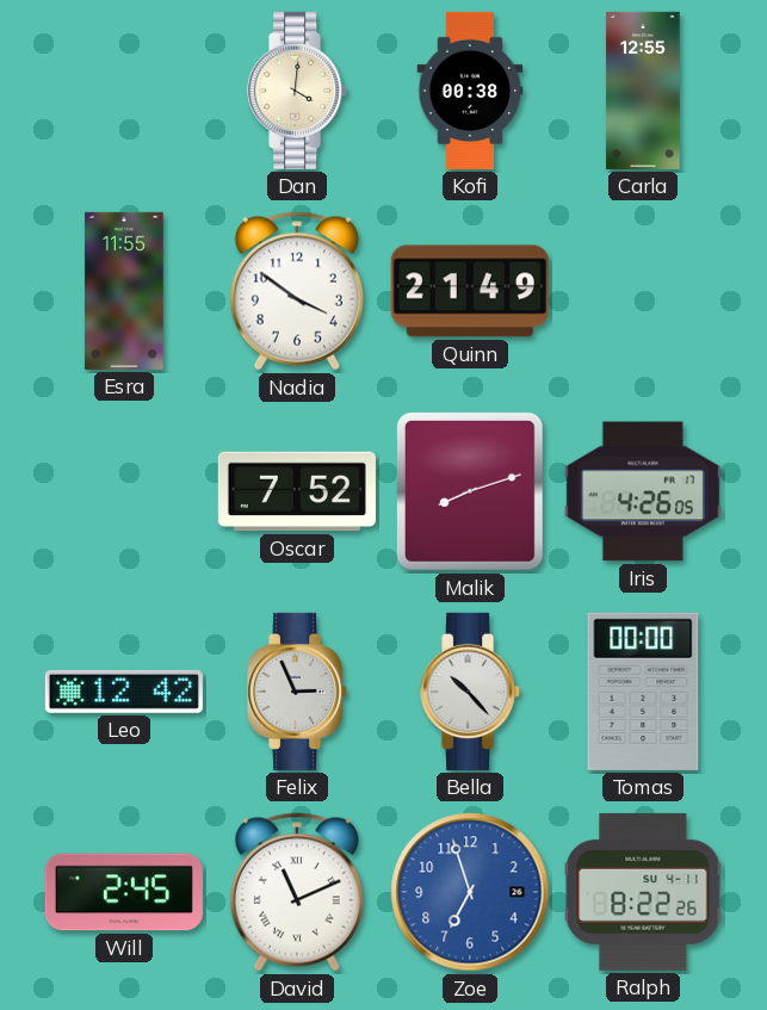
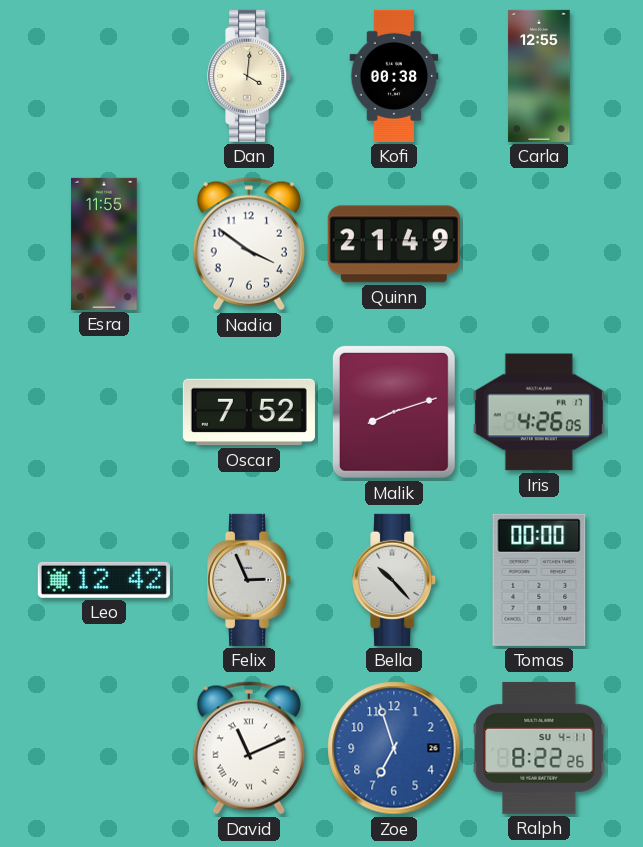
Will: 2:45 -> none (124, 892)
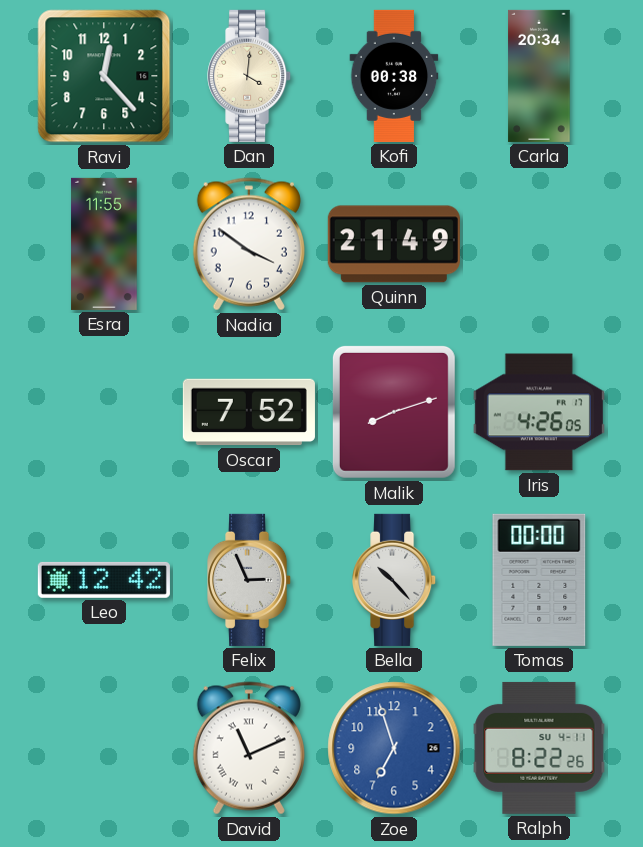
Ravi: none -> 12:23 (104, 76)
Carla: 12:55 -> 20:34 (539, 76)
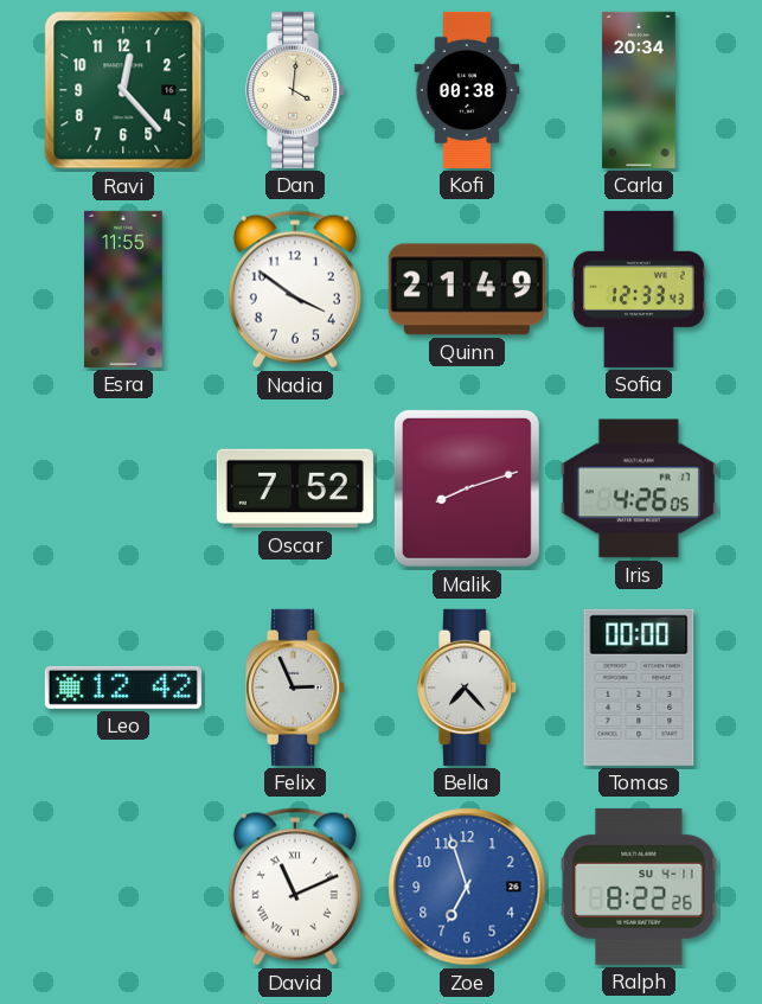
Sofia: none -> 12:33 (639, 289)
Bella: 10:23 -> 7:23 (468, 688)
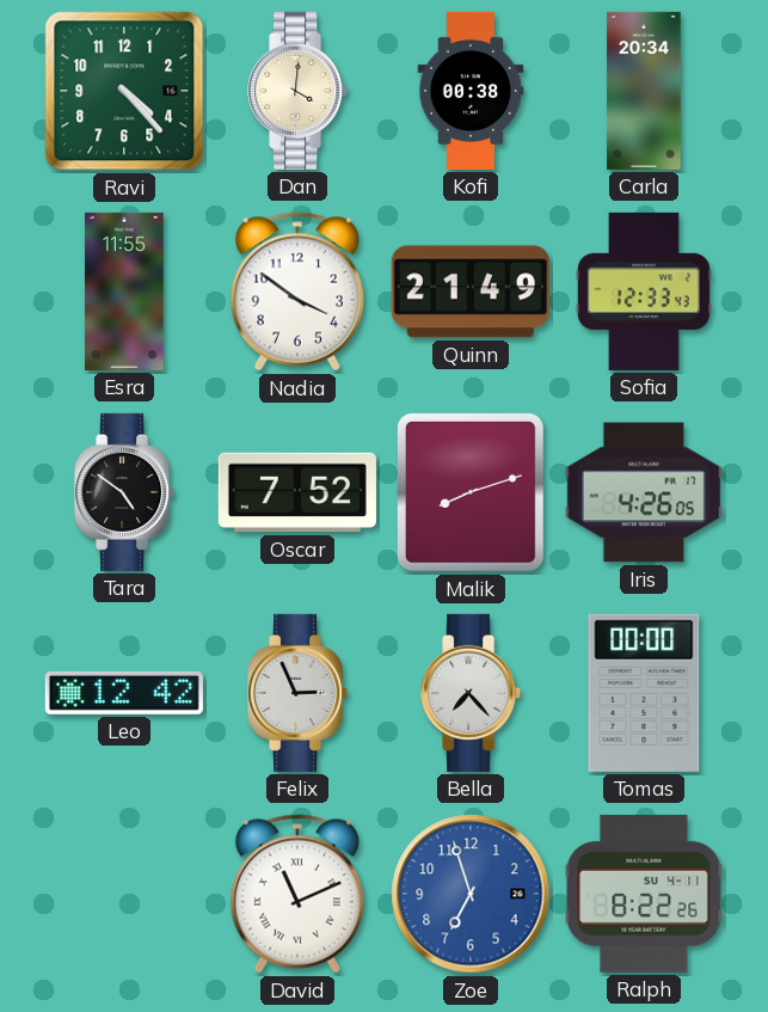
Ravi: 12:23 -> 4:23 (124, 91)
Tara: none -> 4:51 (125, 492)
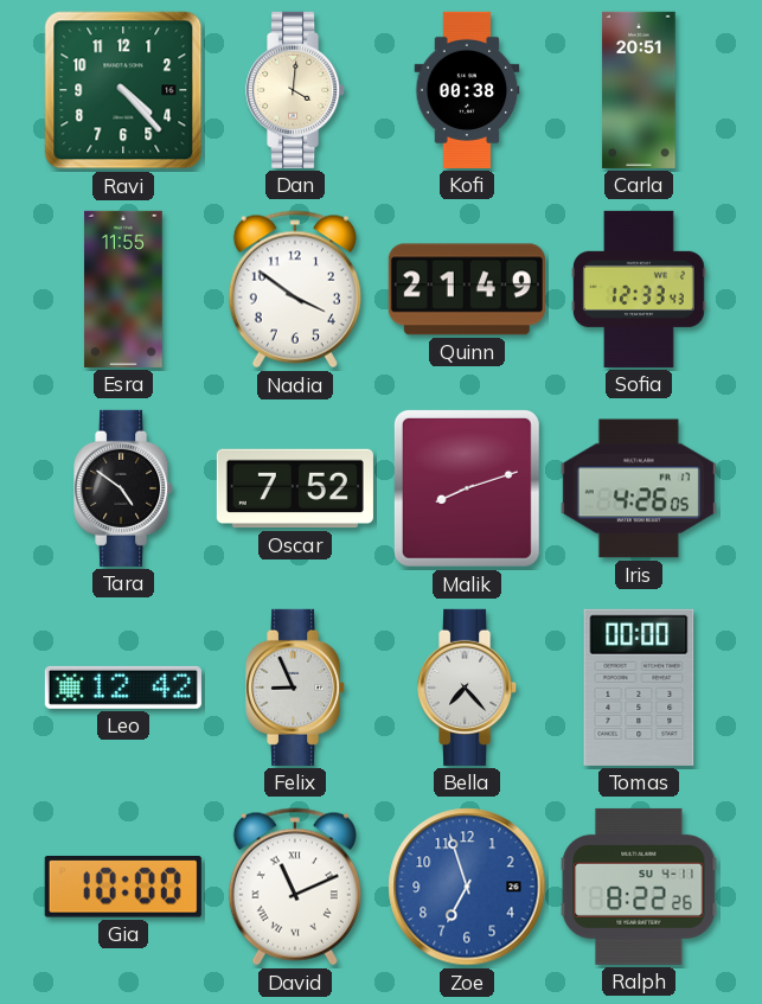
Carla: 20:34 -> 20:51 (639, 90)
Felix: 2:56 -> 8:56 (296, 688)
Gia: none -> 10:00 (123, 888)
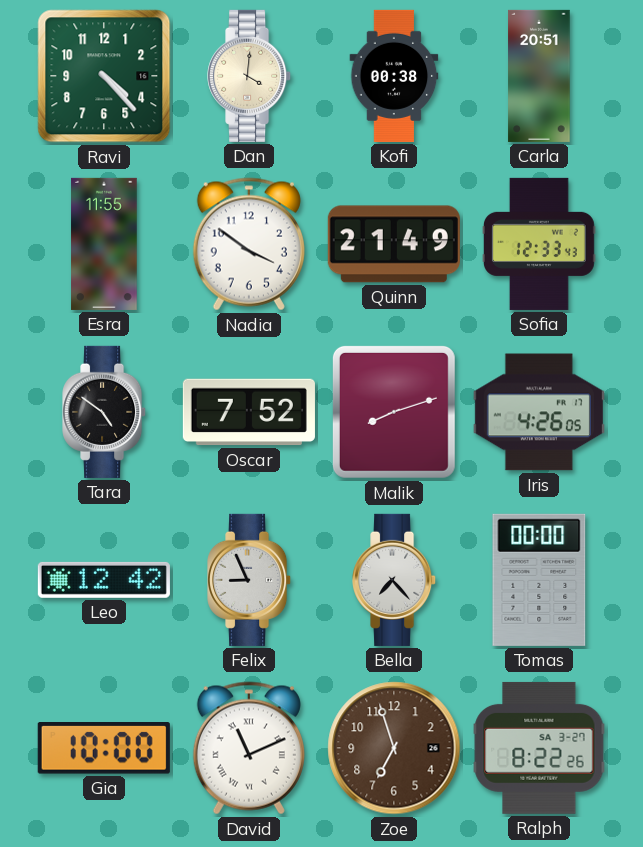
Zoe dial: blue -> brown (394, 748)
Ralph date: SU 4-11 -> SA 3-27 (539, 748)
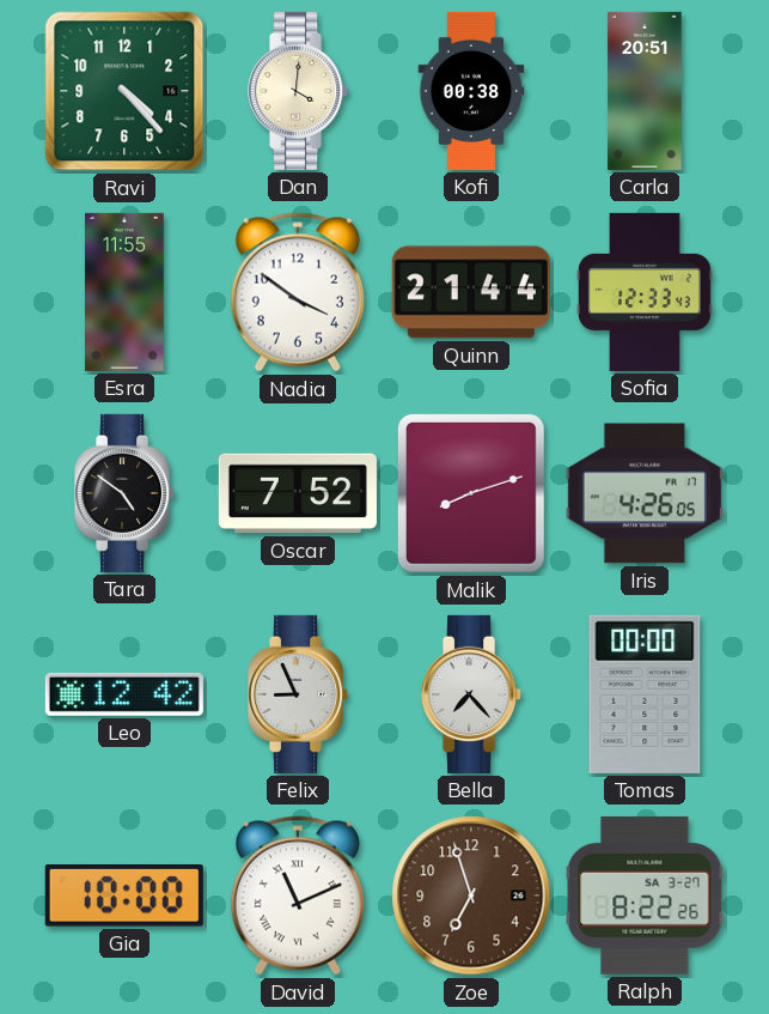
Quinn: 21:49 -> 21:44 (471, 292)
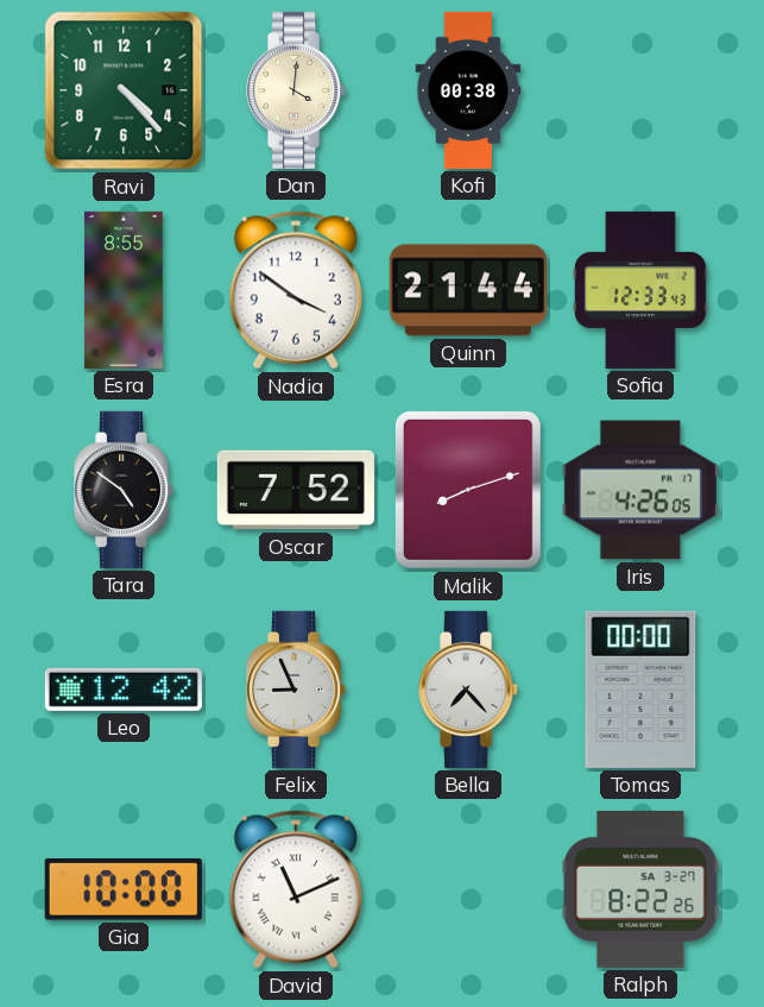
Carla: 20:51 -> none (645, 91)
Esra: 11:55 -> 8:55 (124, 290)
Zoe: 6:57 -> none (471, 895)
